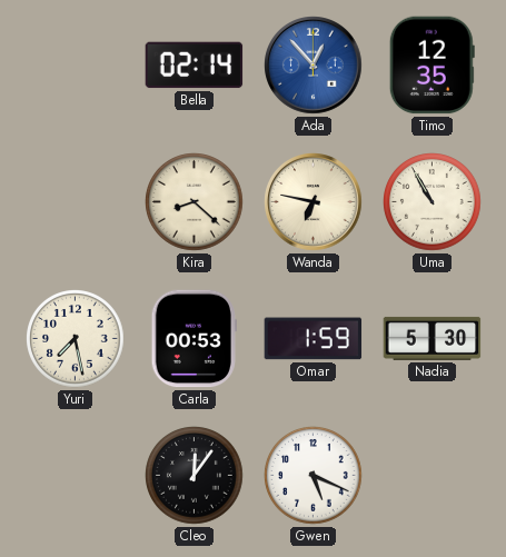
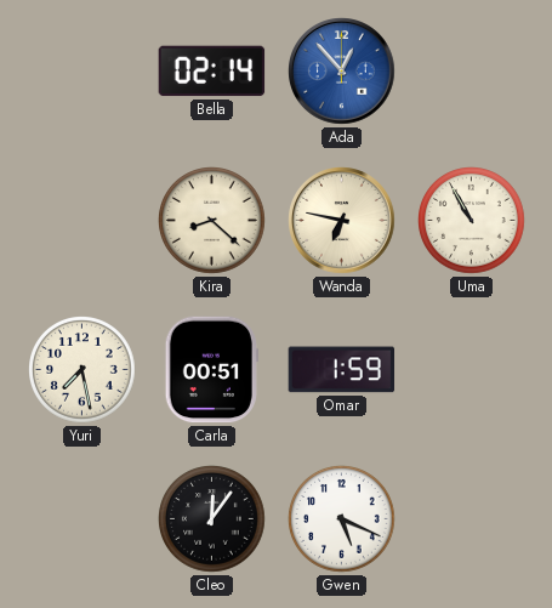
Timo: 12:35 -> none (431, 66)
Carla: 00:53 -> 00:51 (211, 370)
Nadia: 5:30 -> none (433, 338)
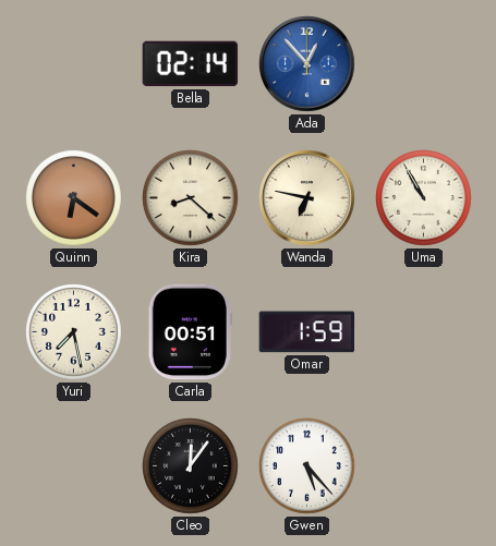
Quinn: none -> 6:21 (74, 198)
Gwen: 5:19 -> 5:23 (307, 466)
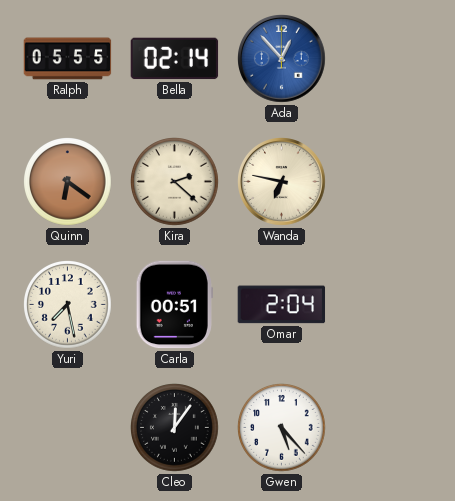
Ralph: none -> 05:55 (68, 59)
Kira: 8:22 -> 2:22 (175, 182)
Uma: 10:55 -> none (424, 198)
Omar: 1:59 -> 2:04 (282, 305)
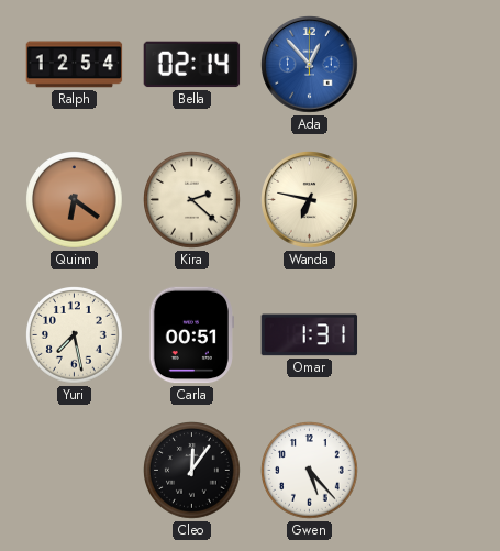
Ralph: 05:55 -> 12:54 (75, 65)
Omar: 2:04 -> 1:31 (310, 335)
